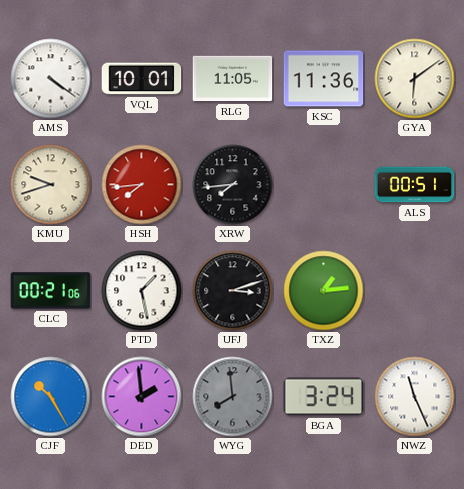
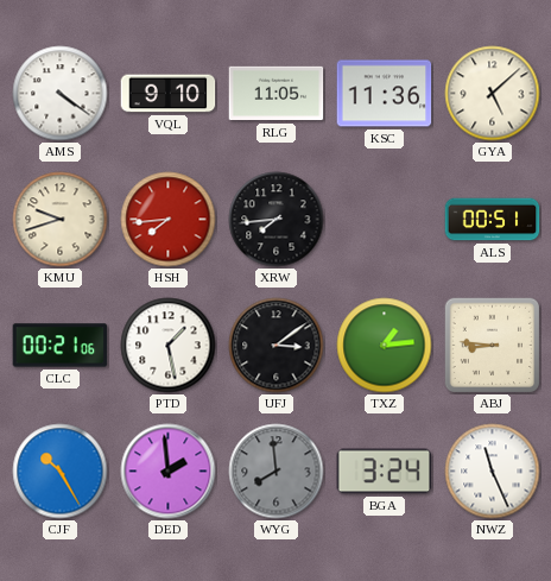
VQL: 10:01 -> 9:10 (169, 94)
GYA: 6:09 -> 5:08 (493, 94)
UFJ: 3:12 -> 3:09 (277, 346)
ABJ: none -> 8:46 (492, 345)
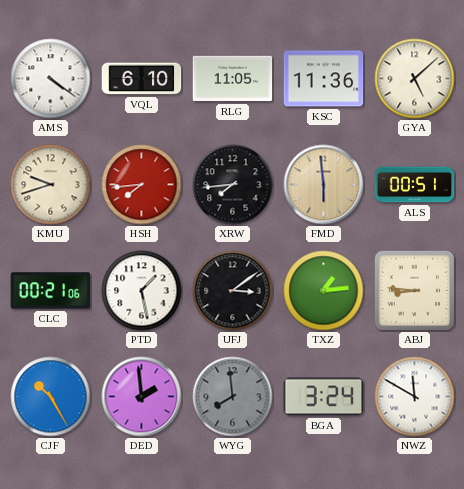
VQL: 9:10 -> 6:10 (142, 79)
FMD: none -> 5:59 (324, 185)
NWZ: 11:26 -> 11:50 (415, 397)
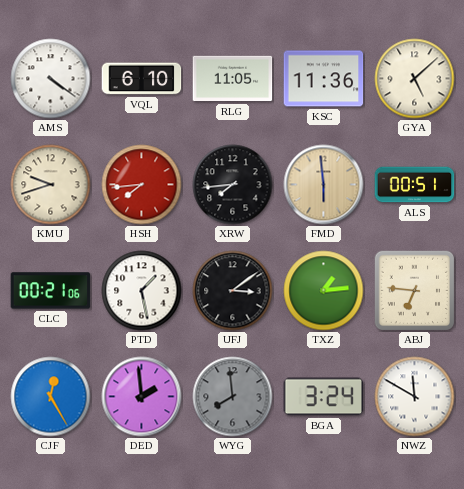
ABJ: 8:46 -> 6:46 (414, 290)
CJF: 10:25 -> 12:25 (51, 397)
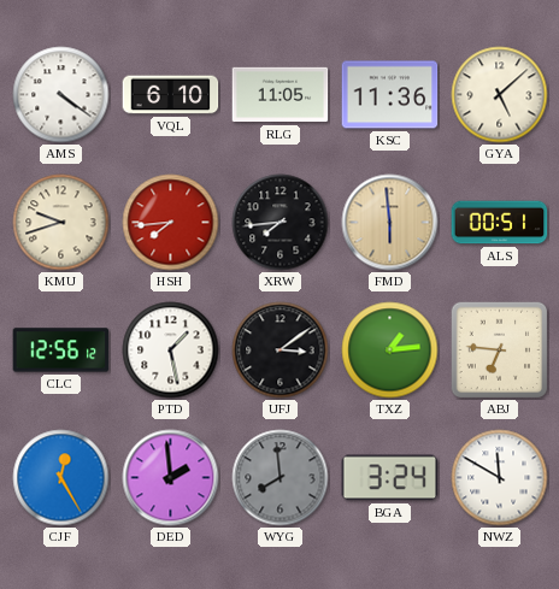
CLC: 00:21 -> 12:56 (61, 351)
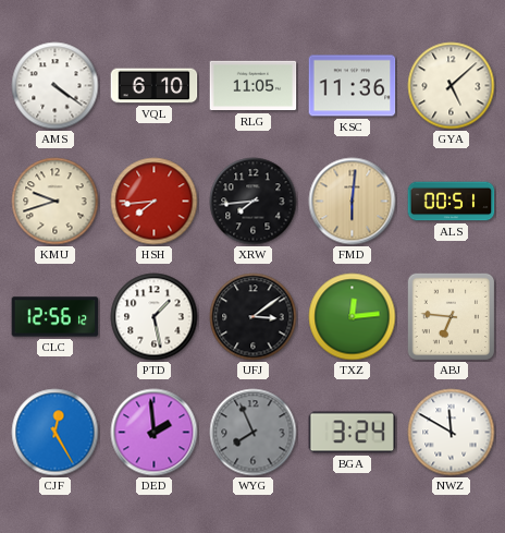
FMD: 5:59 -> 6:01 (353, 202)
TXZ: 1:14 -> 12:14 (353, 317)
WYG: 7:59 -> 7:56 (254, 433)
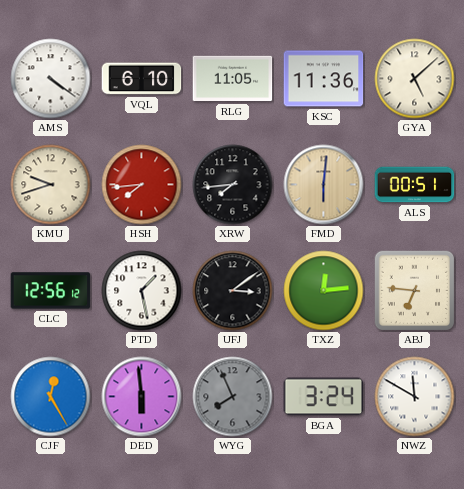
DED: 1:59 -> 5:59 (142, 397)
